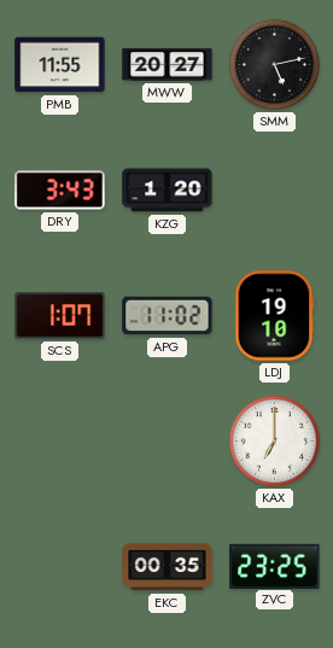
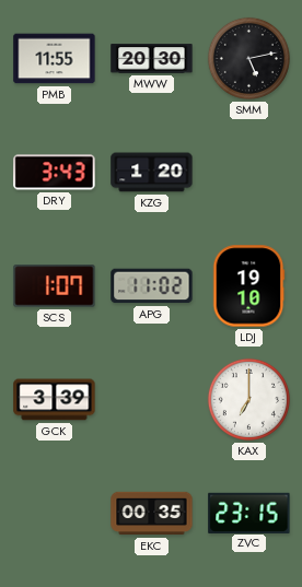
MWW: 20:27 -> 20:30 (152, 59)
GCK: none -> 3:39 (55, 400)
ZVC: 23:25 -> 23:15 (249, 513)
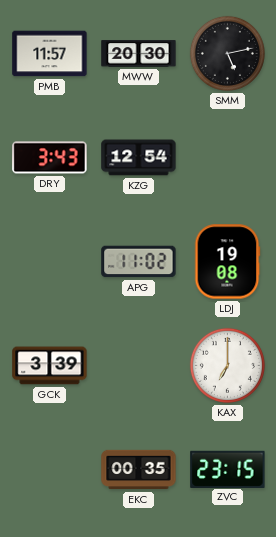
PMB: 11:55 -> 11:57 (50, 54)
KZG: 1:20 -> 12:54 (139, 158)
SCS: 1:07 -> none (55, 286)
LDJ: 19:10 -> 19:08 (227, 262)
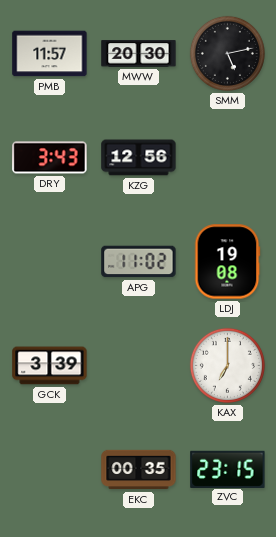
KZG: 12:54 -> 12:56 (139, 158)
